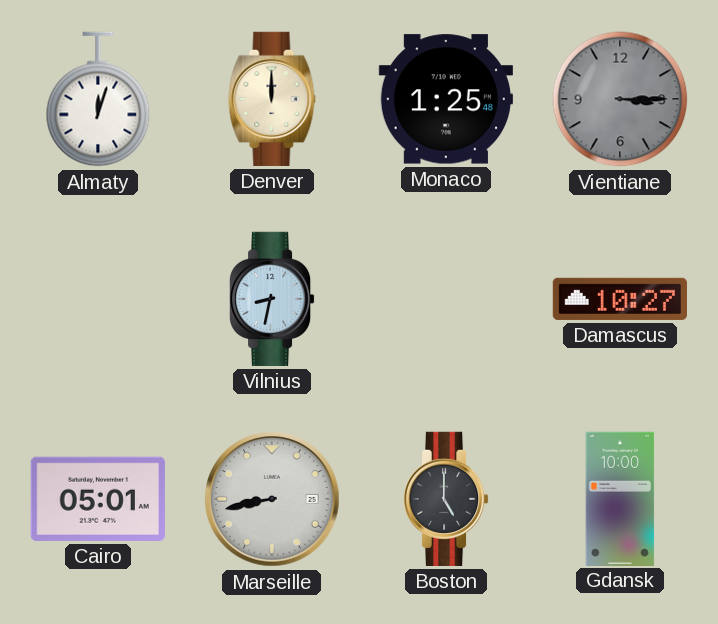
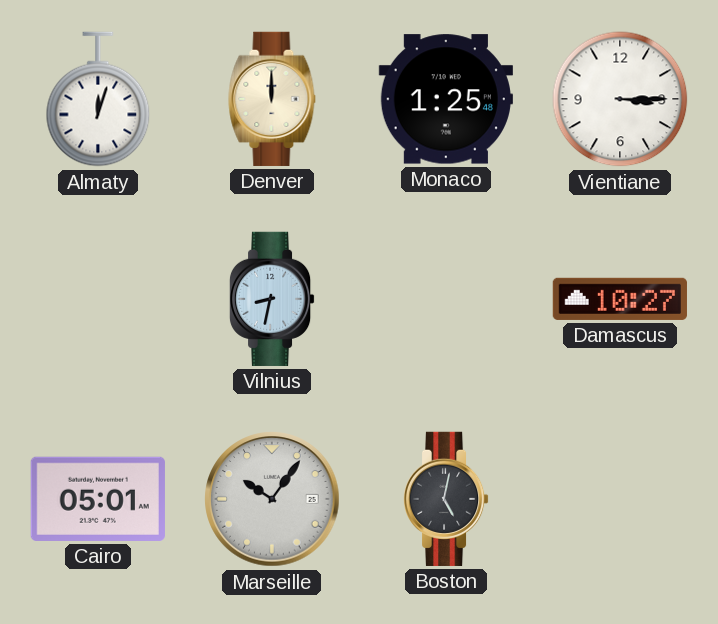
Vientiane dial: grey -> white (620, 99)
Marseille: 8:43 -> 10:06 (272, 499)
Boston: 5:00 -> 5:02 (446, 499)
Gdansk: 10:00 -> none (620, 498)
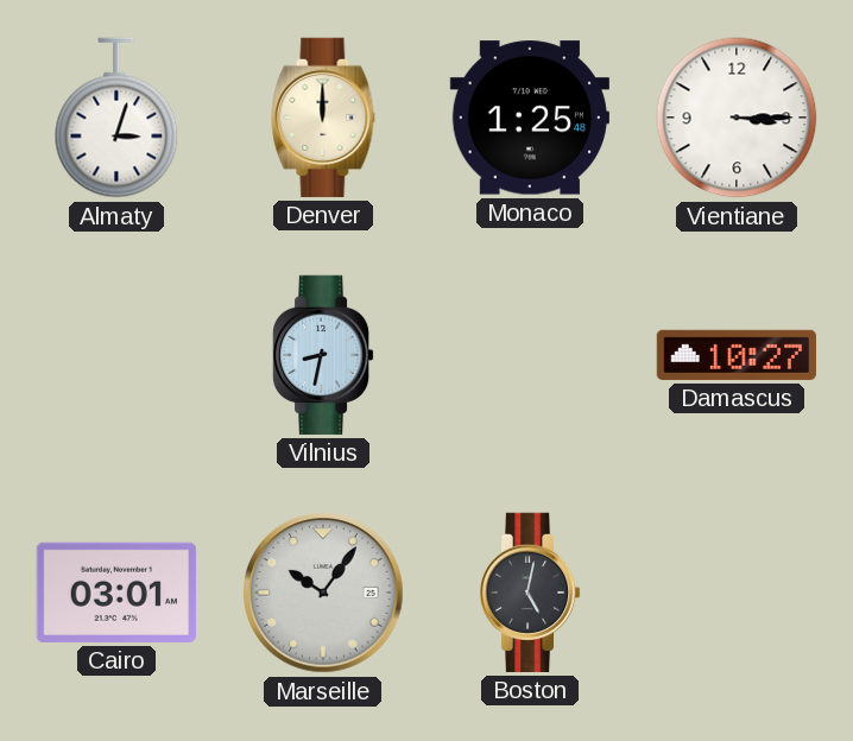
Almaty: 12:03 -> 3:03 (116, 118)
Cairo: 05:01 -> 03:01 (116, 593)
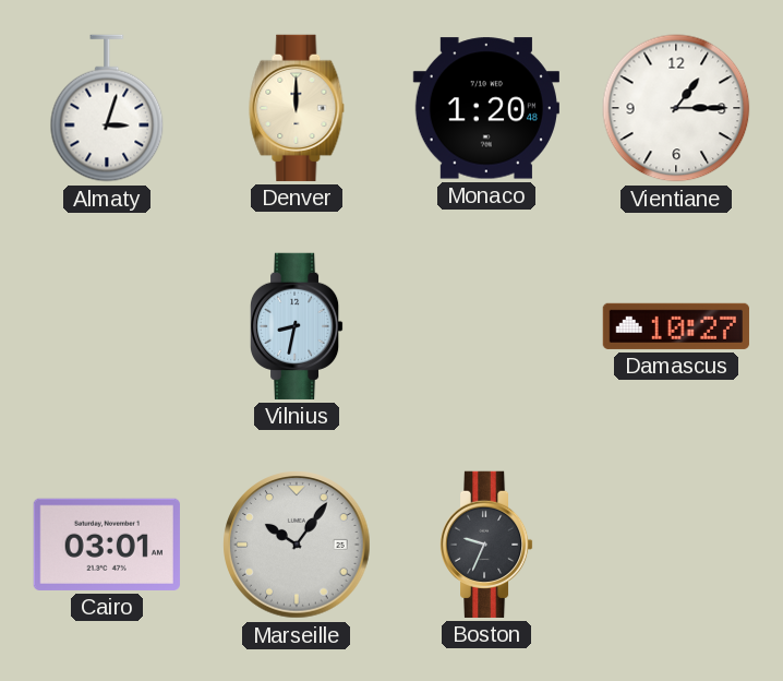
Monaco: 1:25 -> 1:20 (486, 108)
Vientiane: 3:15 -> 1:15 (676, 108)
Boston: 5:02 -> 9:34 (486, 545)
